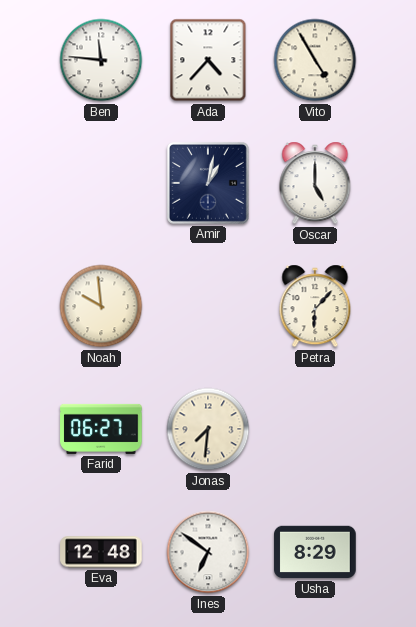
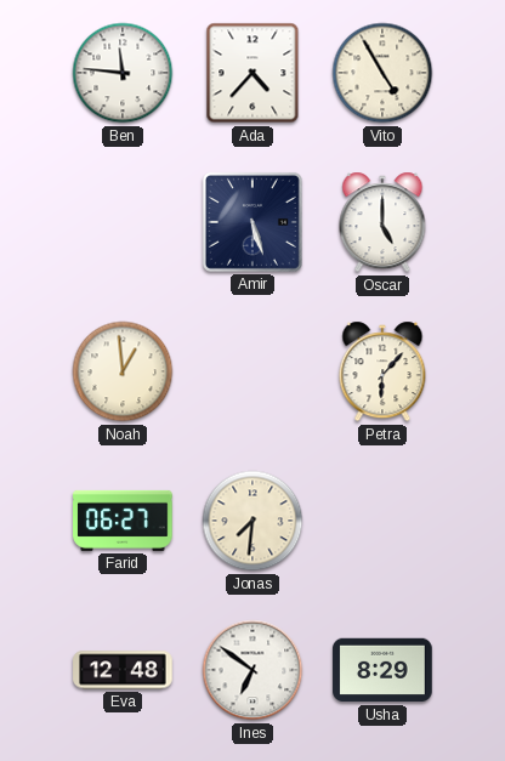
Amir: 1:02 -> 5:27 (252, 222)
Noah: 9:59 -> 12:59 (123, 371)
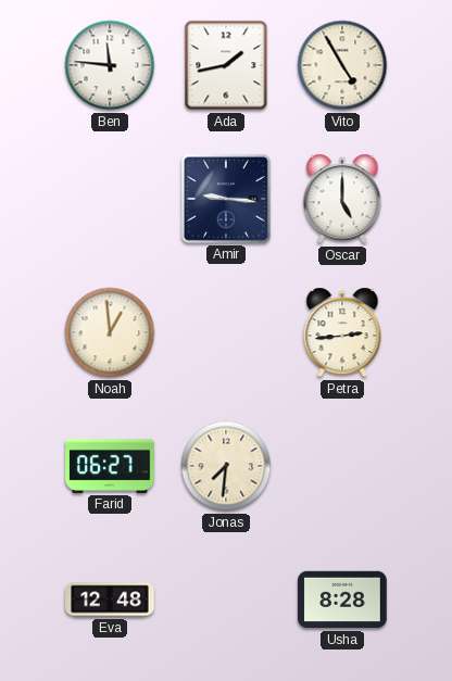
Ada: 4:37 -> 1:43 (226, 65)
Amir: 5:27 -> 9:16 (226, 199)
Petra: 6:07 -> 2:44 (342, 332)
Ines: 6:51 -> none (252, 670)
Usha: 8:29 -> 8:28 (342, 600)
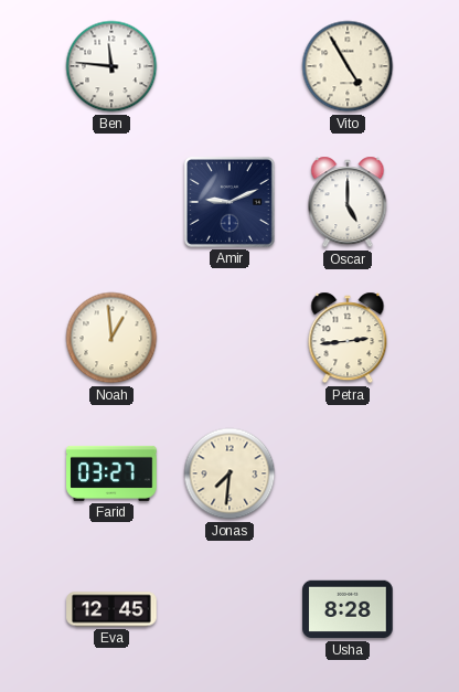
Ada: 1:43 -> none (226, 65)
Amir: 9:16 -> 9:11 (229, 202)
Farid: 06:27 -> 03:27 (111, 473)
Eva: 12:48 -> 12:45 (111, 609)
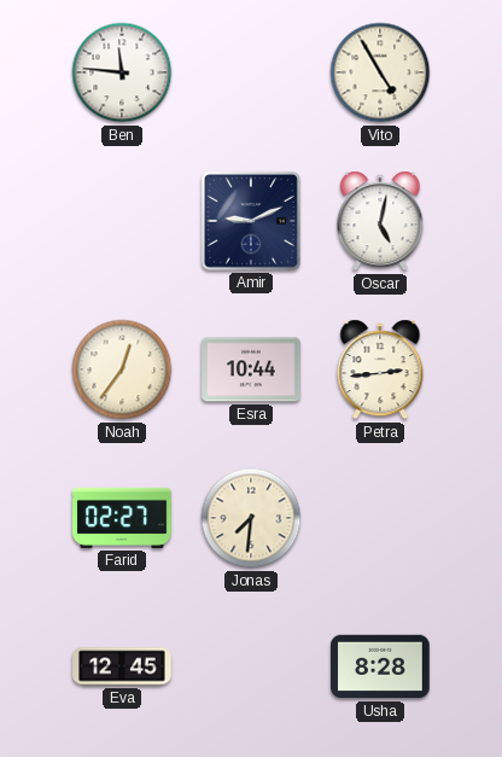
Oscar: 5:00 -> 5:02 (380, 221)
Noah: 12:59 -> 12:36 (122, 369)
Esra: none -> 10:44 (251, 369)
Farid: 03:27 -> 02:27 (122, 518)
